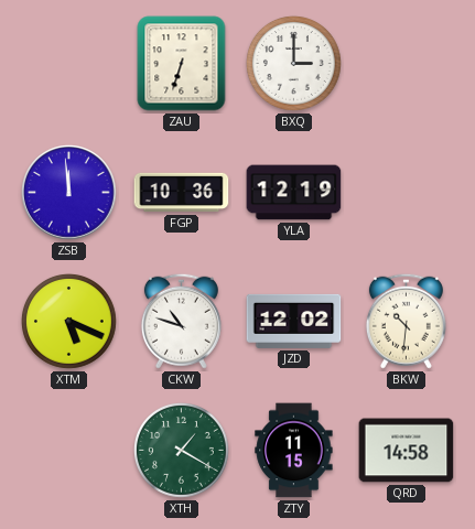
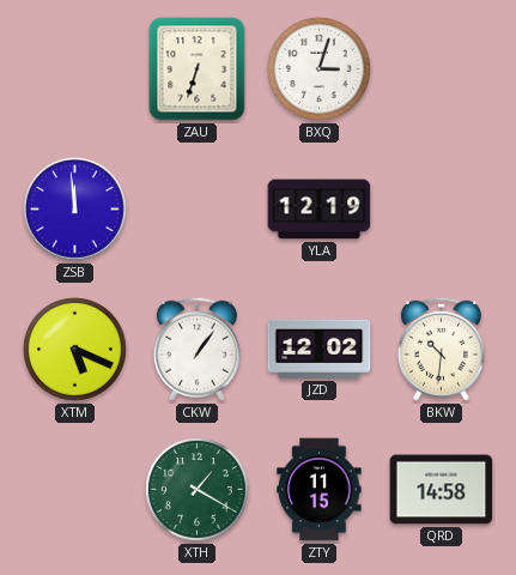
BXQ: 3:00 -> 3:03 (320, 69)
FGP: 10:36 -> none (182, 193)
CKW: 10:48 -> 1:06 (196, 349)
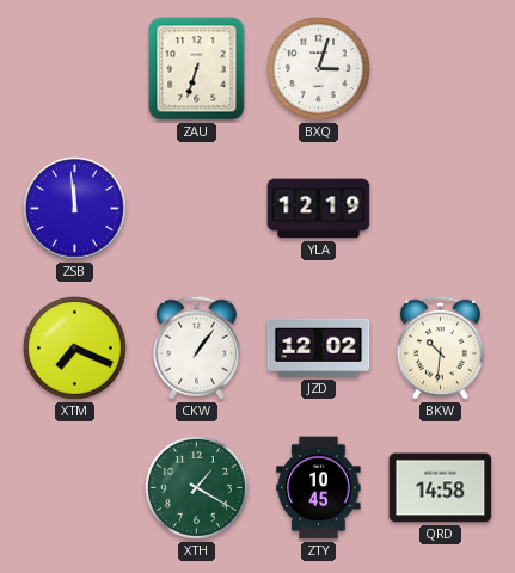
XTM: 5:19 -> 7:19 (75, 349)
ZTY: 11:15 -> 10:45 (319, 488)
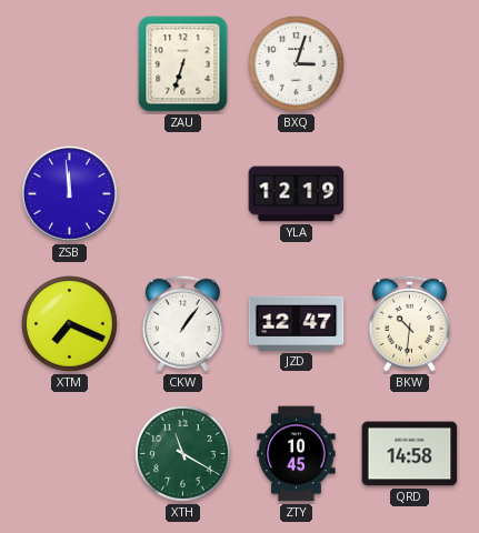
JZD: 12:02 -> 12:47 (297, 323)
XTH: 1:20 -> 11:20 (183, 454)
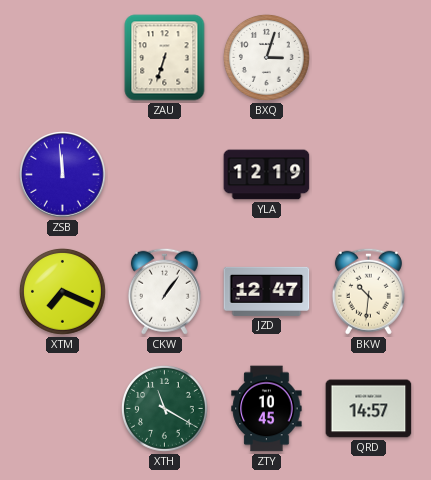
QRD: 14:58 -> 14:57 (369, 409)
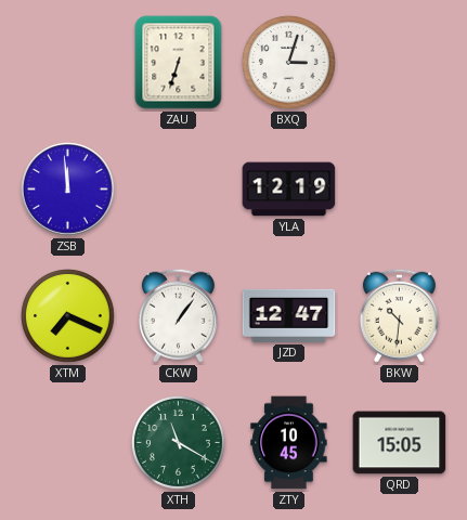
QRD: 14:57 -> 15:05 (400, 443)
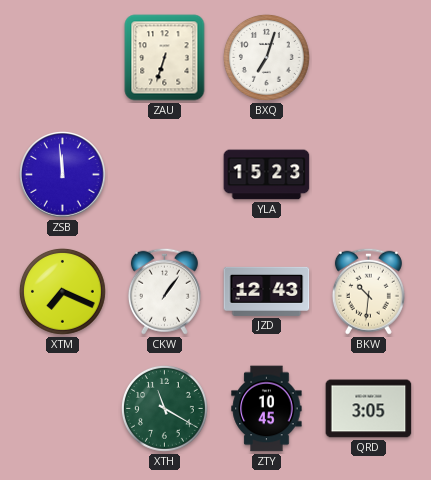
BXQ: 3:03 -> 7:03 (267, 58)
YLA: 12:19 -> 15:23 (267, 175)
JZD: 12:47 -> 12:43 (267, 291)
QRD: 15:05 -> 3:05 (369, 409)
